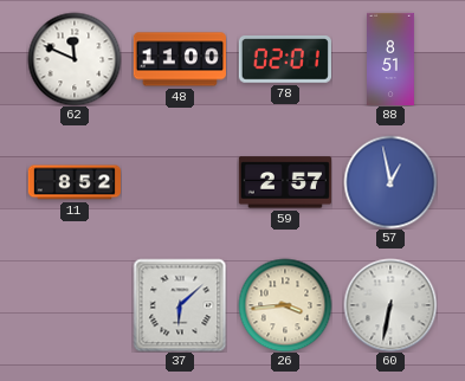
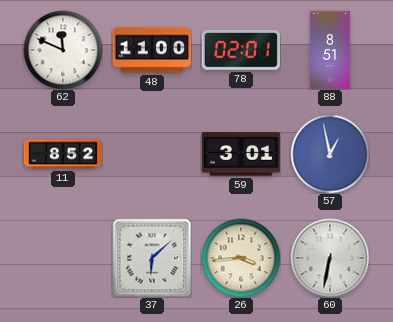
59: 2:57 -> 3:01 (241, 154)
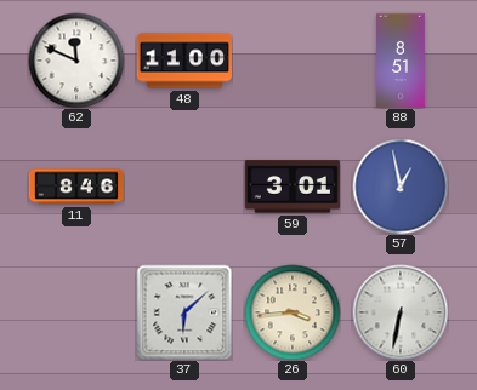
78: 02:01 -> none (241, 51)
11: 8:52 -> 8:46 (76, 187)
